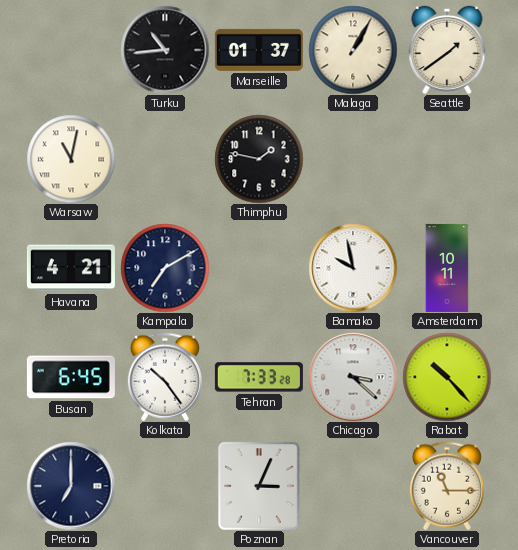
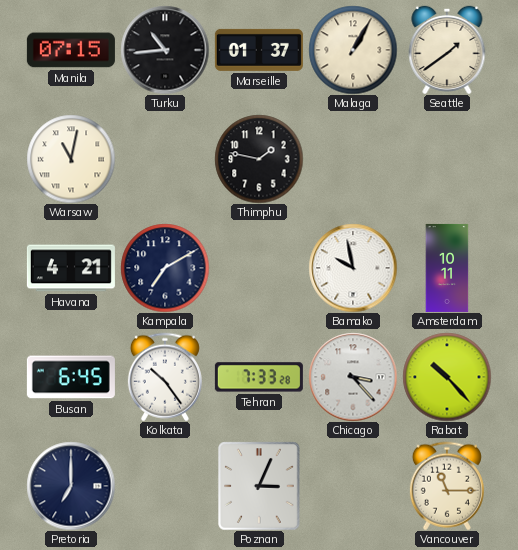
Manila: none -> 07:15 (71, 50)
Chicago: 3:22 -> 3:23 (353, 377)
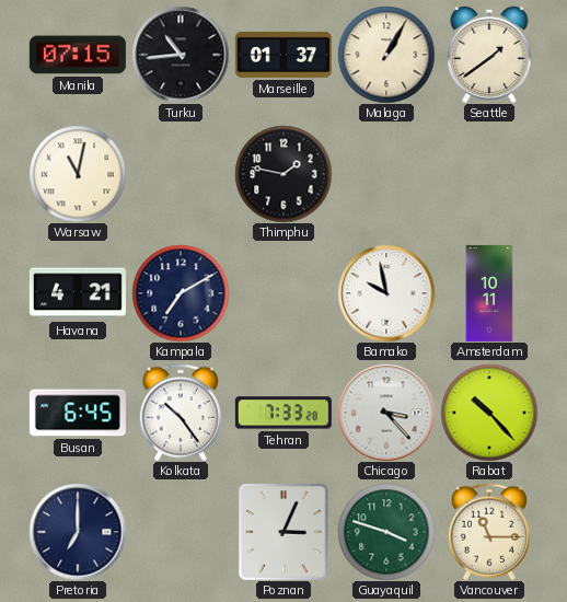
Guayaquil: none -> 3:48 (386, 532)
